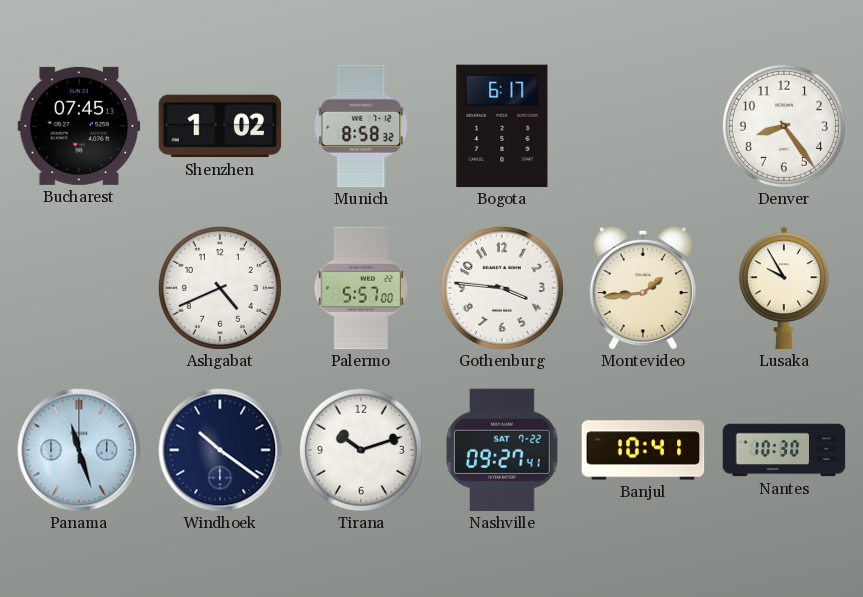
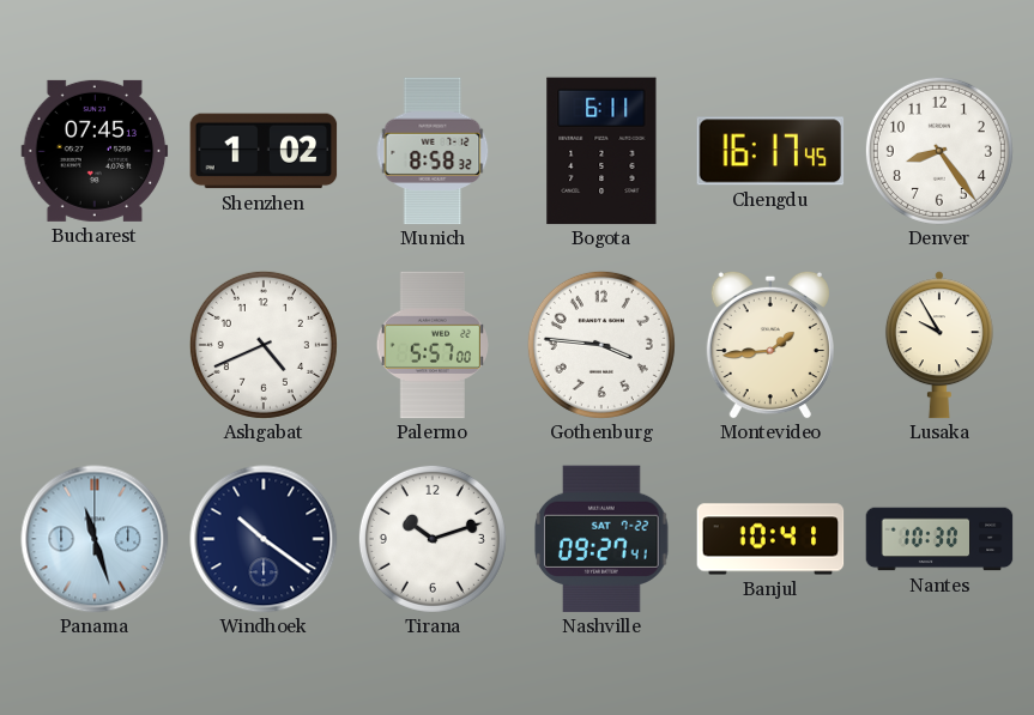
Bogota: 6:17 -> 6:11 (601, 151)
Chengdu: none -> 16:17 (770, 151)
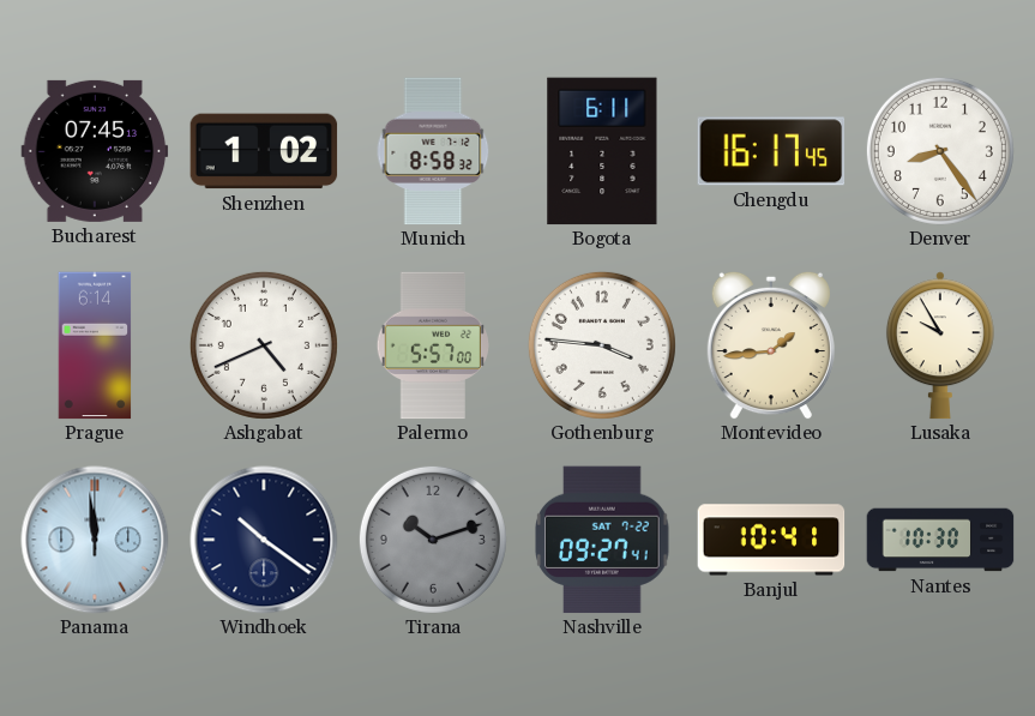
Prague: none -> 6:14 (95, 345)
Panama: 11:27 -> 11:59 (95, 540)
Tirana dial: white -> grey (433, 540)
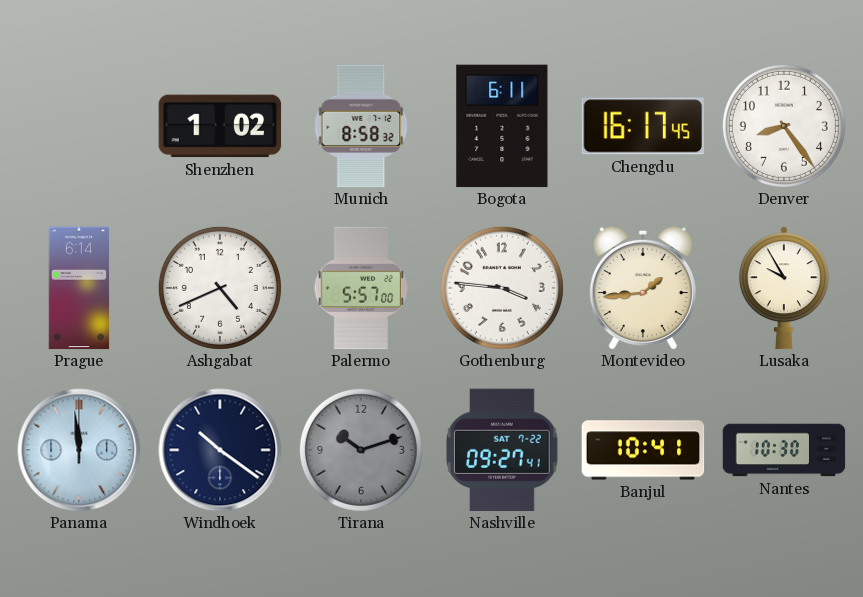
Bucharest: 07:45 -> none (95, 151)
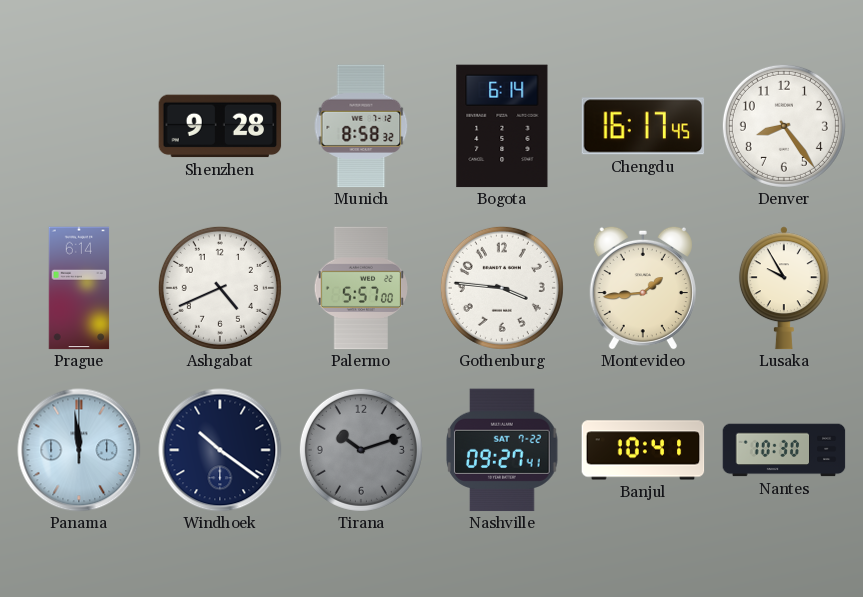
Shenzhen: 1:02 -> 9:28 (220, 126)
Bogota: 6:11 -> 6:14 (502, 126)
